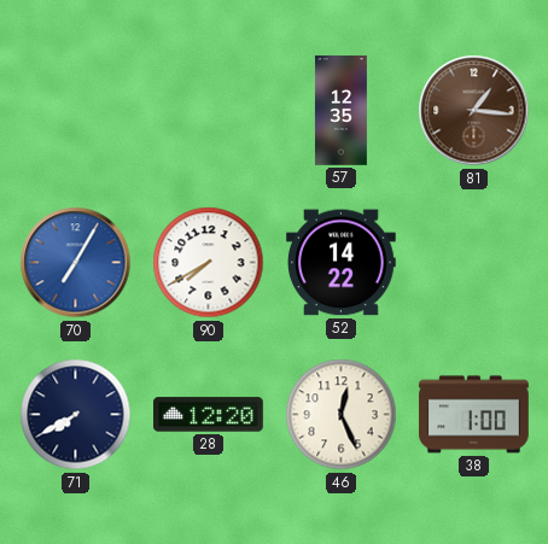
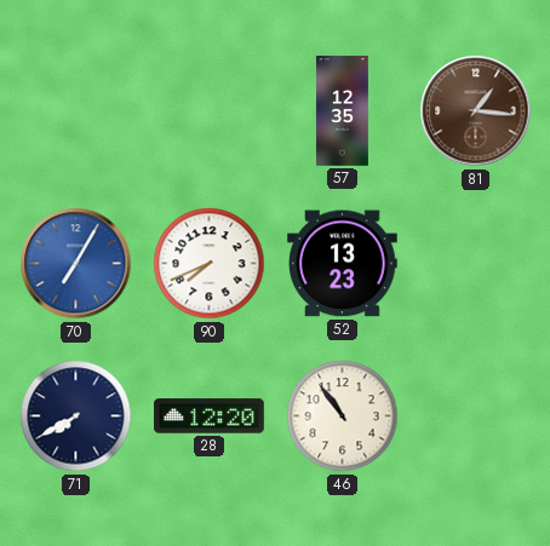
90: 7:40 -> 7:41 (210, 264)
52: 14:22 -> 13:23 (343, 264)
46: 12:26 -> 10:54 (343, 416)
38: 1:00 -> none (474, 415)
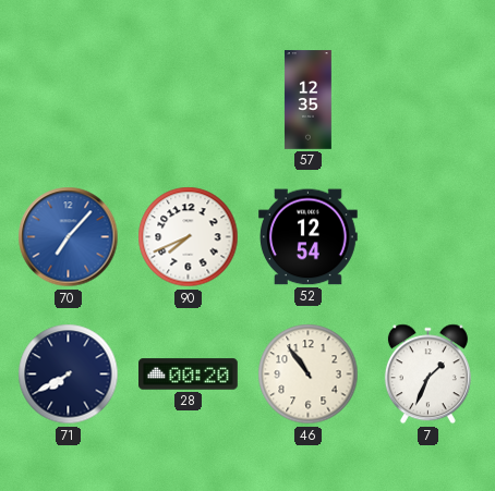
81: 1:16 -> none (476, 111)
70: 7:05 -> 7:07 (69, 237)
52: 13:23 -> 12:54 (309, 237)
28: 12:20 -> 00:20 (189, 375)
7: none -> 1:34 (427, 375)
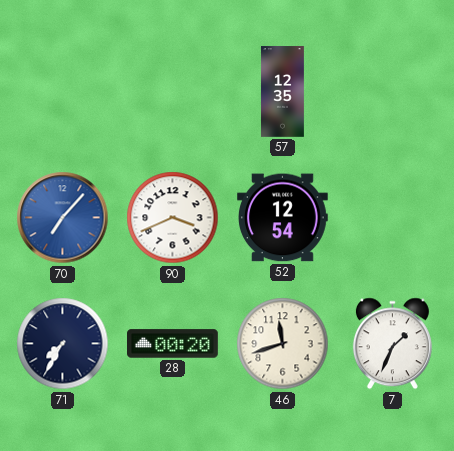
90: 7:41 -> 3:41 (173, 218)
71: 7:40 -> 7:35 (63, 344)
46: 10:54 -> 11:42 (283, 344)
